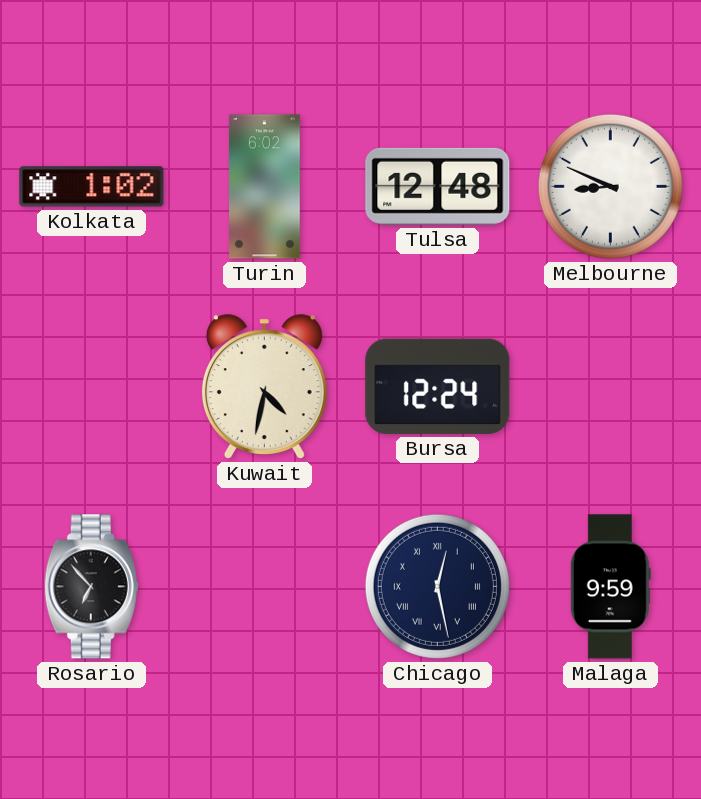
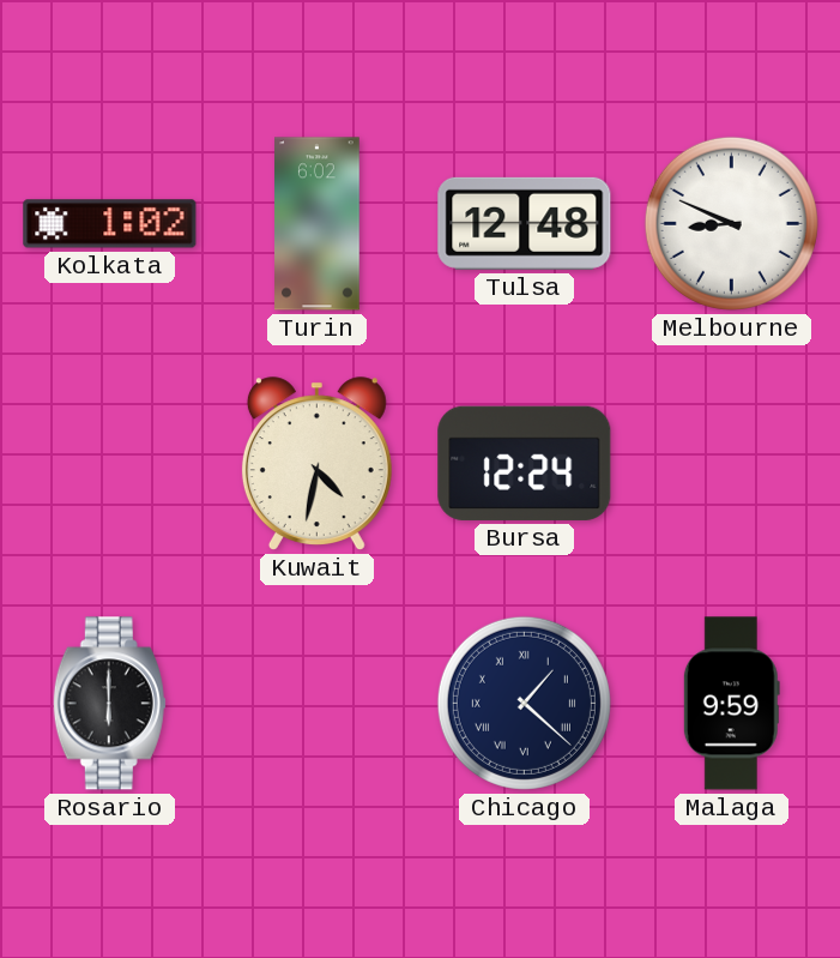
Rosario: 6:53 -> 6:00 (109, 704)
Chicago: 12:28 -> 1:22 (524, 703)
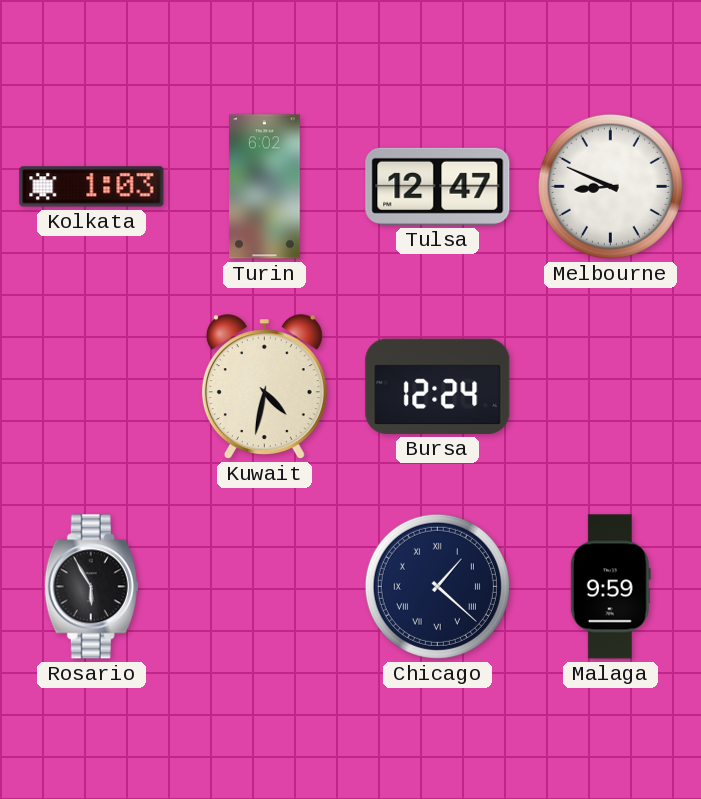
Kolkata: 1:02 -> 1:03 (92, 187)
Tulsa: 12:48 -> 12:47 (438, 186)
Rosario: 6:00 -> 5:55 (91, 587)
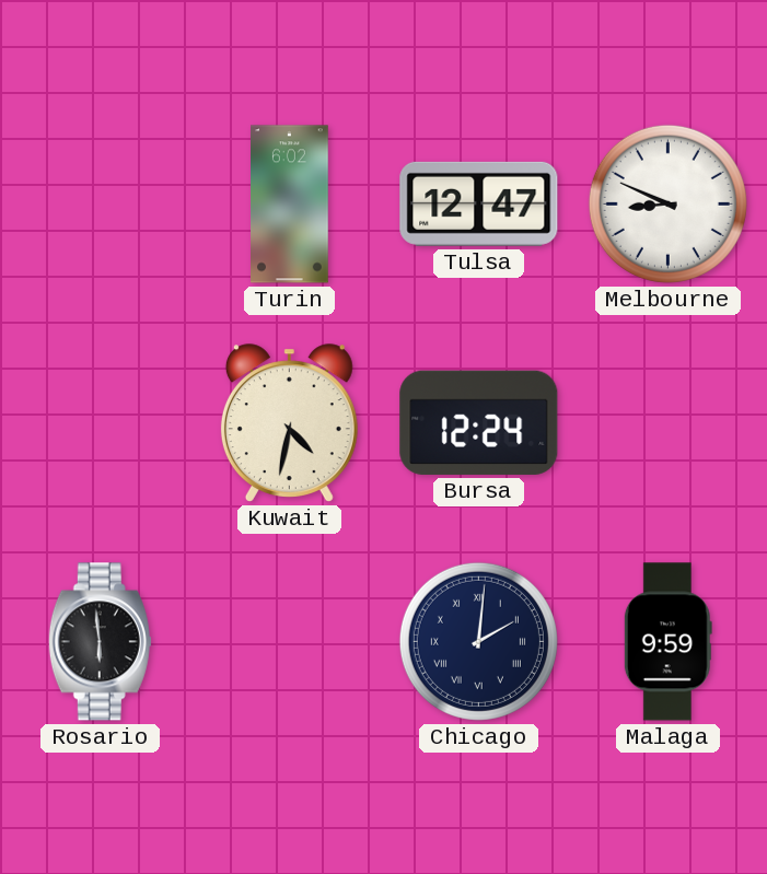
Kolkata: 1:03 -> none (92, 187)
Rosario: 5:55 -> 5:59 (100, 642)
Chicago: 1:22 -> 2:01 (478, 641)
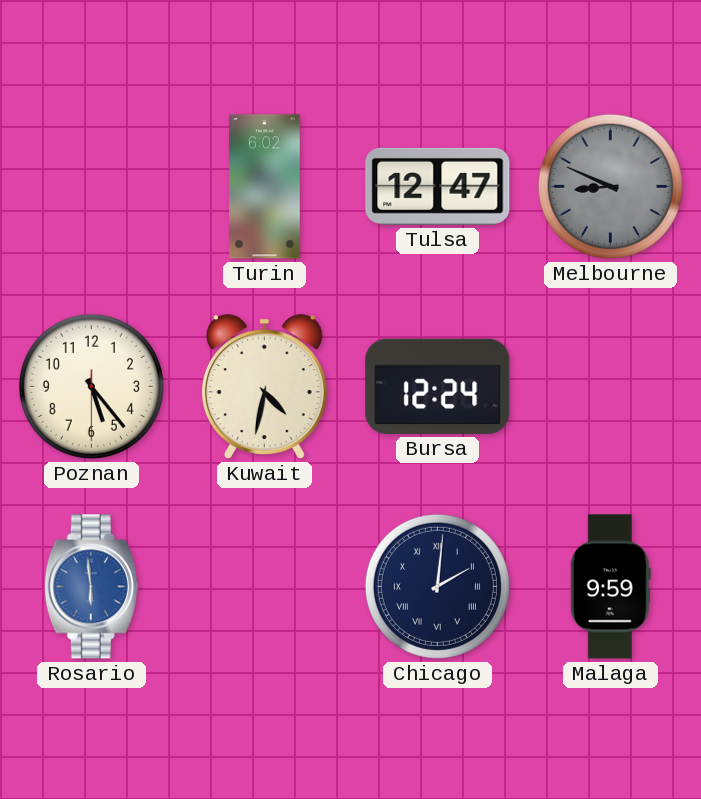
Melbourne dial: white -> grey (610, 186)
Poznan: none -> 5:23 (91, 386)
Rosario dial: black -> blue (91, 587)
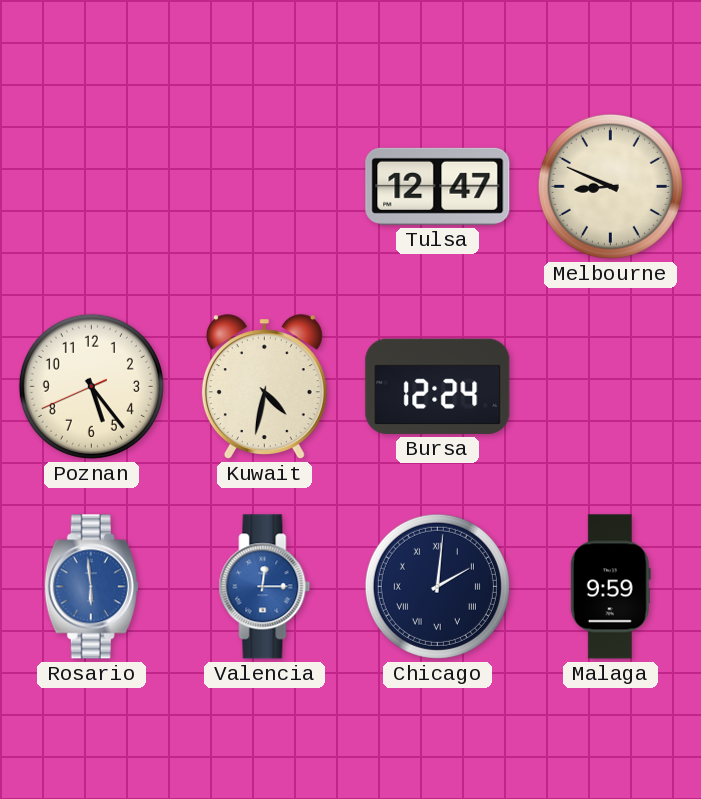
Turin: 6:02 -> none (265, 187)
Melbourne dial: grey -> cream (610, 186)
Poznan: 5:23:30 -> 5:23:41 (91, 386)
Valencia: none -> 12:15 (265, 587)
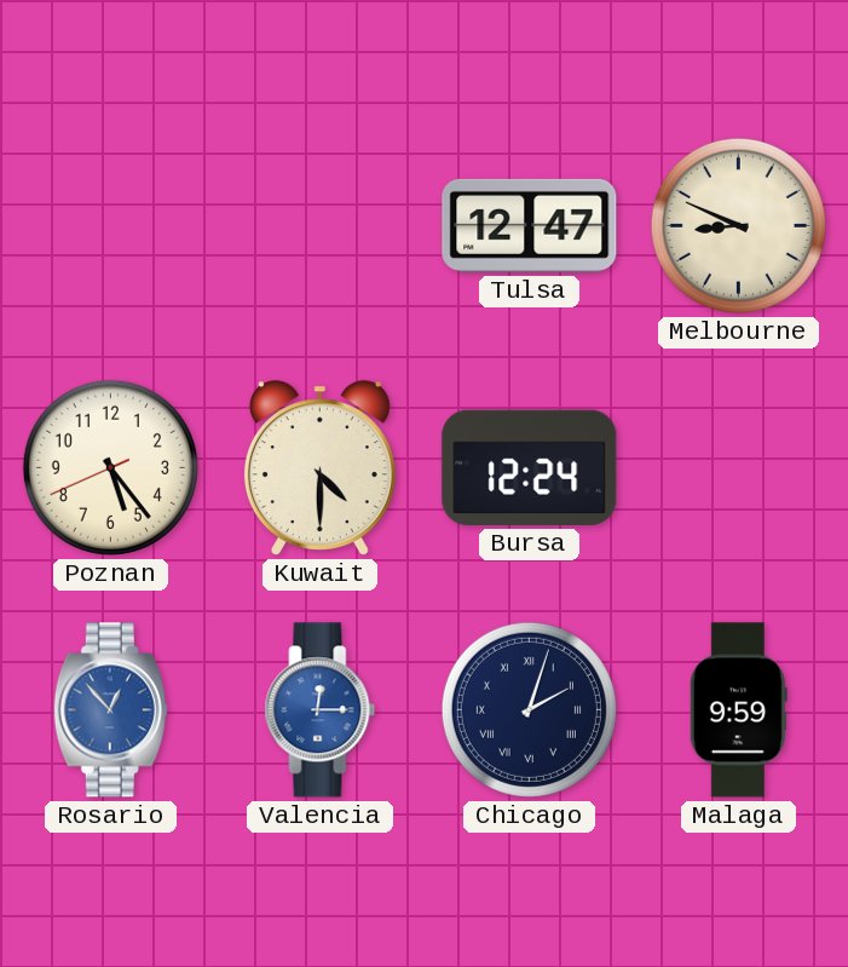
Kuwait: 4:32 -> 4:30 (319, 468)
Rosario: 5:59 -> 12:53 (110, 710)
Chicago: 2:01 -> 2:03 (529, 709)
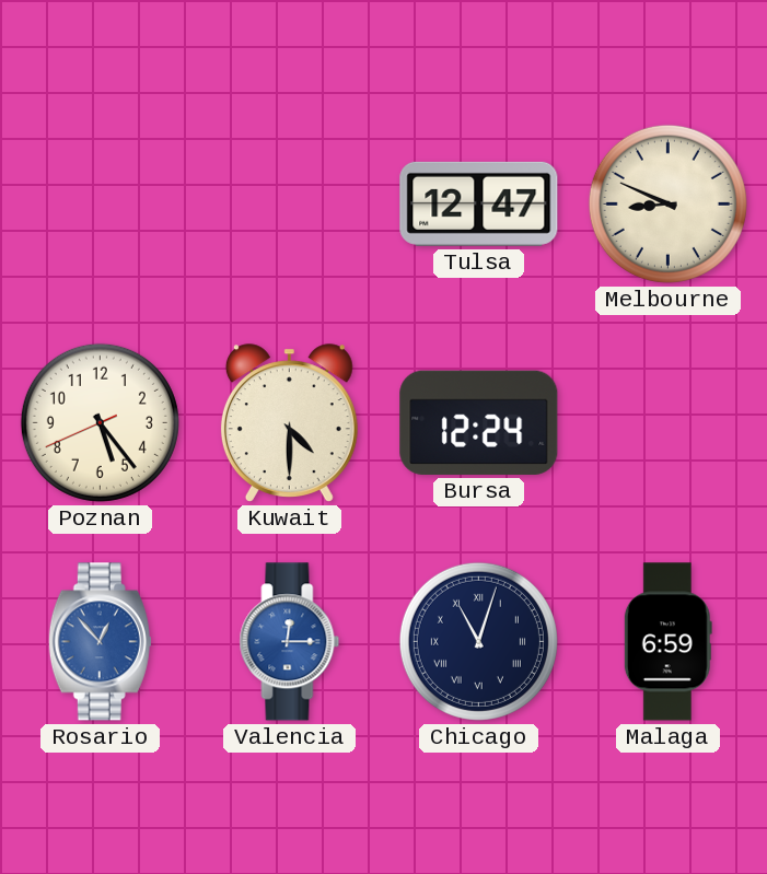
Chicago: 2:03 -> 11:03 (478, 641)
Malaga: 9:59 -> 6:59 (667, 642)
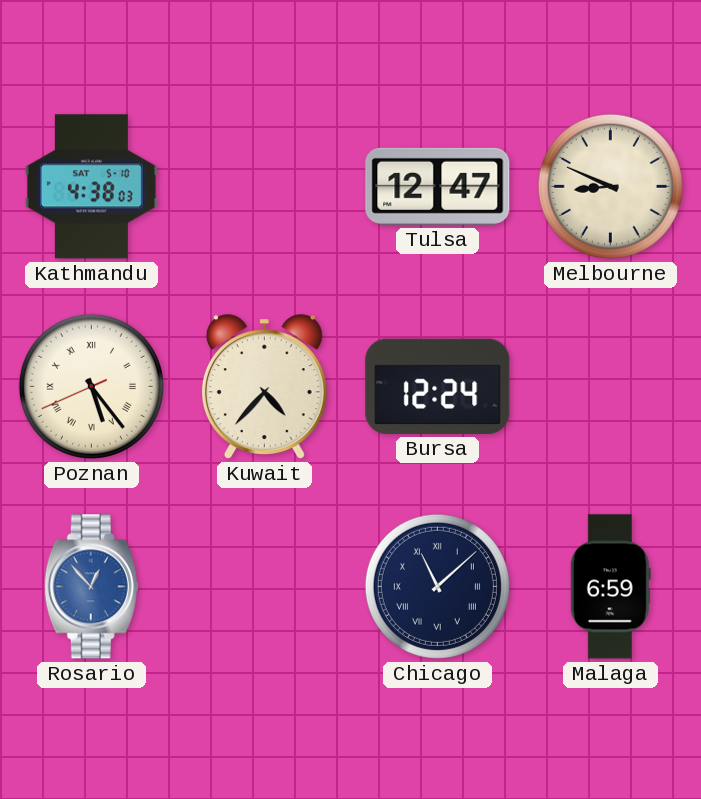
Kathmandu: none -> 4:38 (91, 187)
Poznan numerals: Arabic -> Roman (91, 386)
Kuwait: 4:30 -> 4:37 (264, 387)
Valencia: 12:15 -> none (290, 642)
Chicago: 11:03 -> 11:08 (437, 586)
